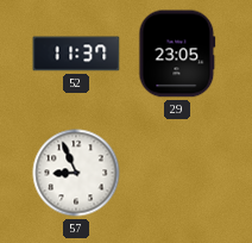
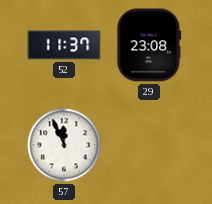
29: 23:05 -> 23:08 (149, 45)
57: 8:56 -> 11:56 (64, 145)
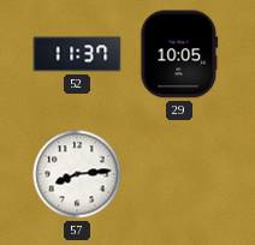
29: 23:08 -> 10:05 (179, 54)
57: 11:56 -> 8:14 (77, 174)
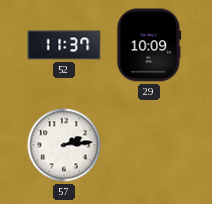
29: 10:05 -> 10:09 (149, 45)
57: 8:14 -> 2:14 (64, 145)
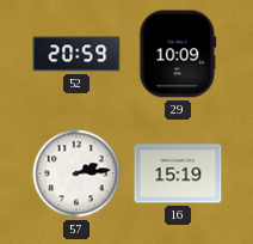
52: 11:37 -> 20:59 (76, 54)
16: none -> 15:19 (178, 173)
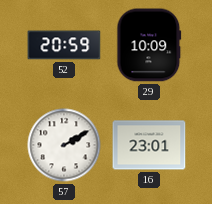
57: 2:14 -> 2:10 (64, 145)
16: 15:19 -> 23:01 (149, 145)
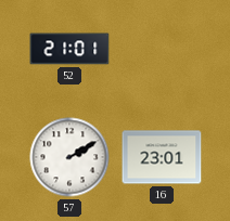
52: 20:59 -> 21:01 (69, 49)
29: 10:09 -> none (149, 45)
